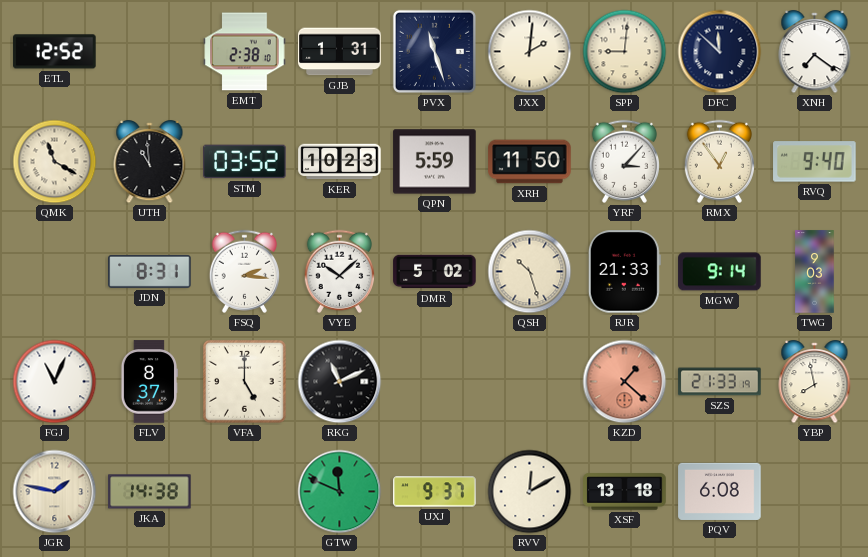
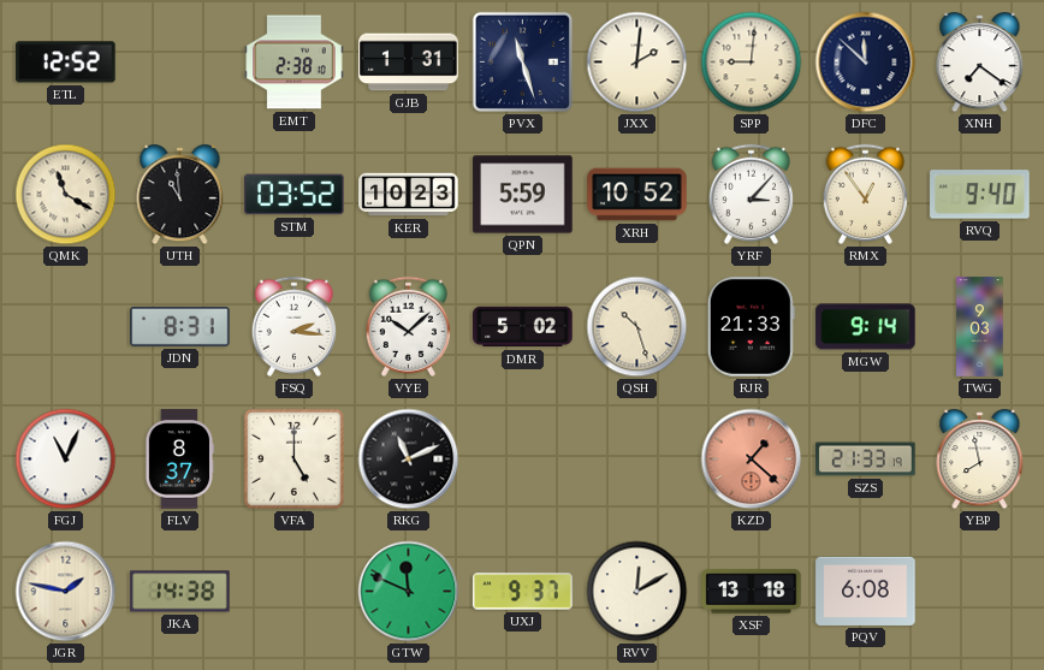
XRH: 11:50 -> 10:52 (637, 195)
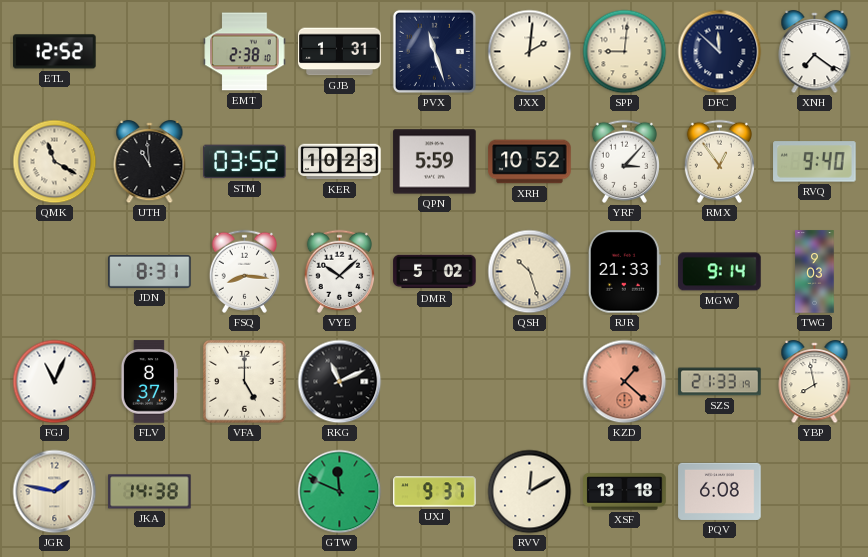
FSQ: 2:16 -> 8:16 (244, 271)
